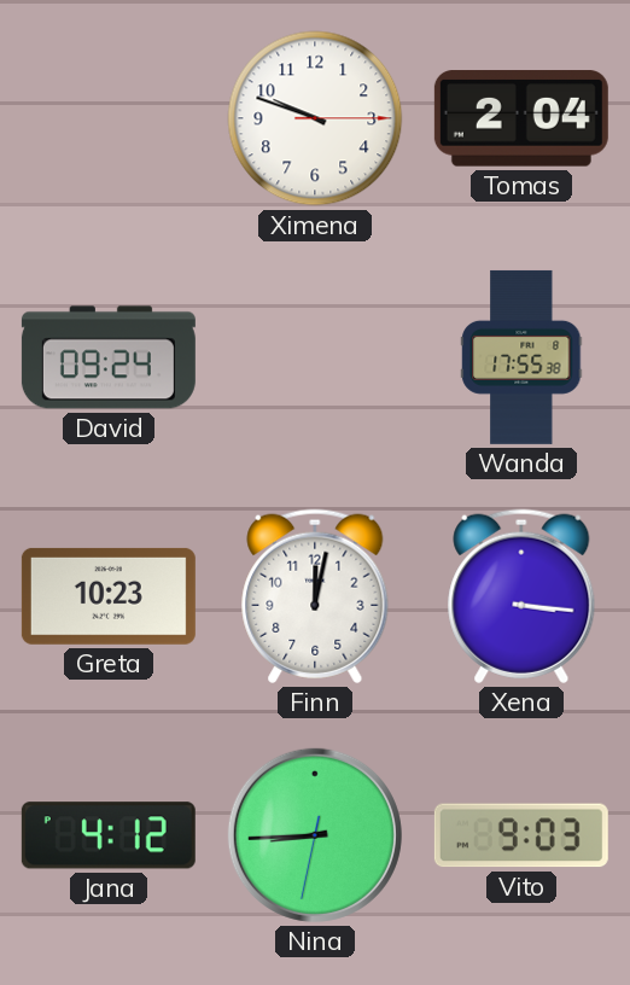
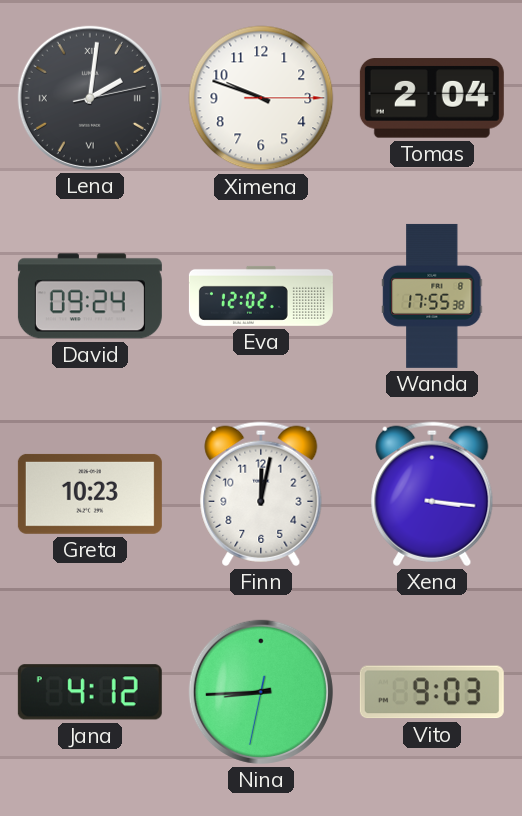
Lena: none -> 2:01 (90, 98)
Eva: none -> 12:02 (261, 296)
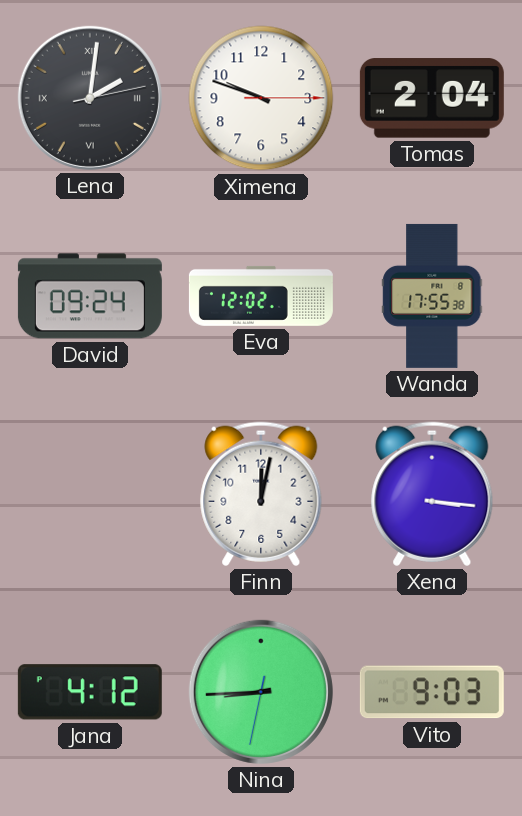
Greta: 10:23 -> none (90, 494)
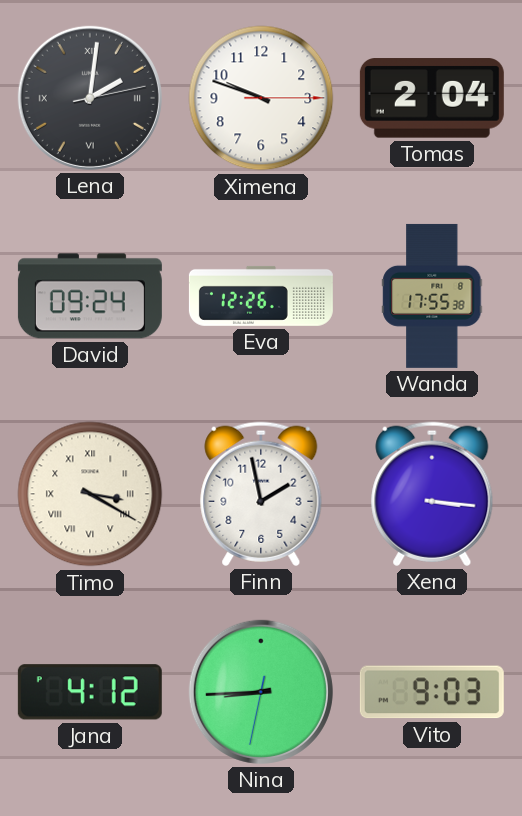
Eva: 12:02 -> 12:26 (261, 296)
Timo: none -> 3:20 (90, 494)
Finn: 12:02 -> 1:58 (261, 494)
